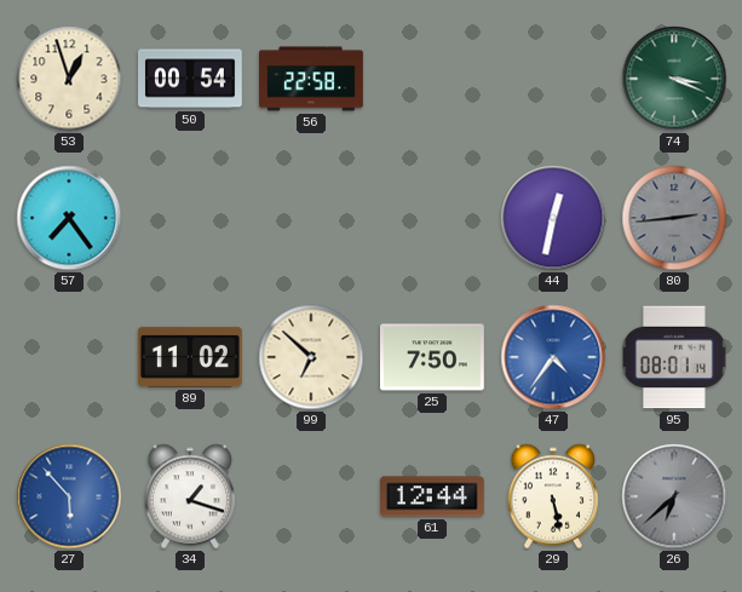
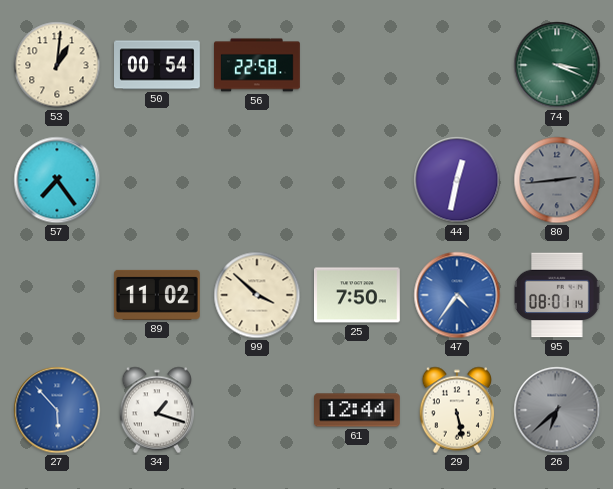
53: 12:57 -> 1:01 (57, 65)
99: 6:52 -> 3:52 (257, 295)
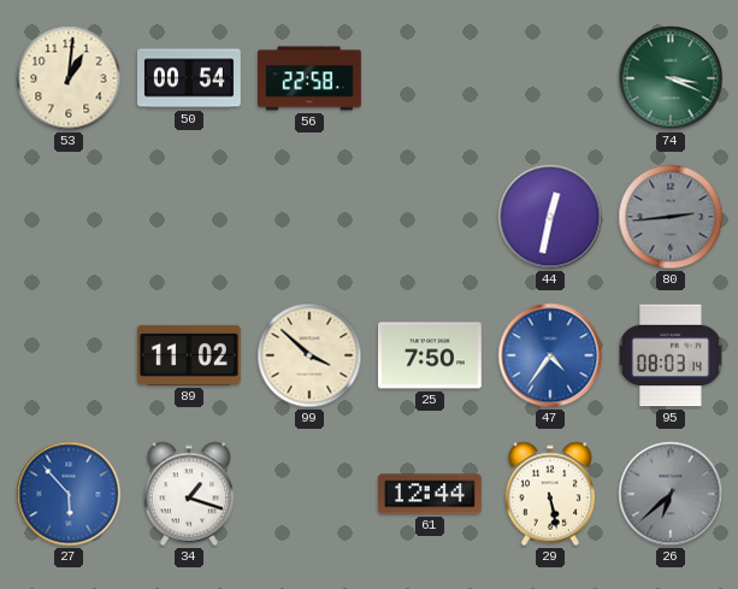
57: 7:24 -> none (57, 180)
95: 08:01 -> 08:03 (672, 355)
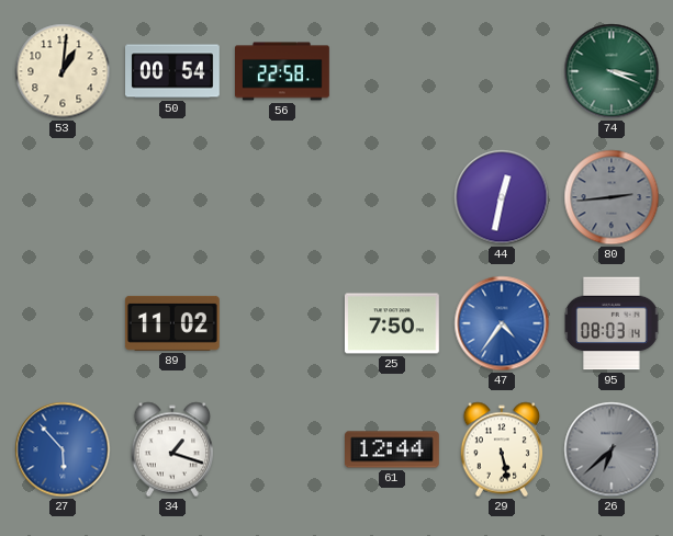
99: 3:52 -> none (309, 355)
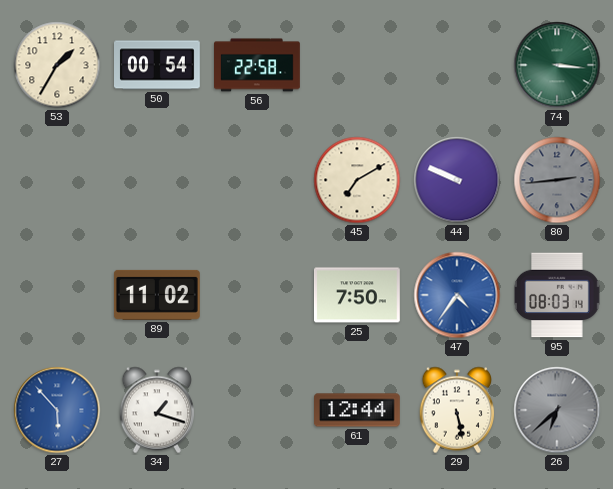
53: 1:01 -> 1:35 (57, 65)
74: 3:19 -> 3:16 (557, 65)
45: none -> 7:10 (357, 180)
44: 12:32 -> 9:49 (457, 180)
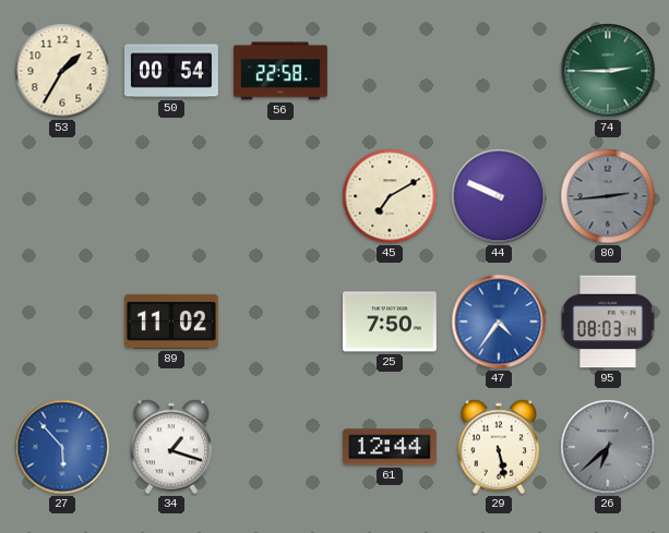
74: 3:16 -> 2:45 (608, 71)
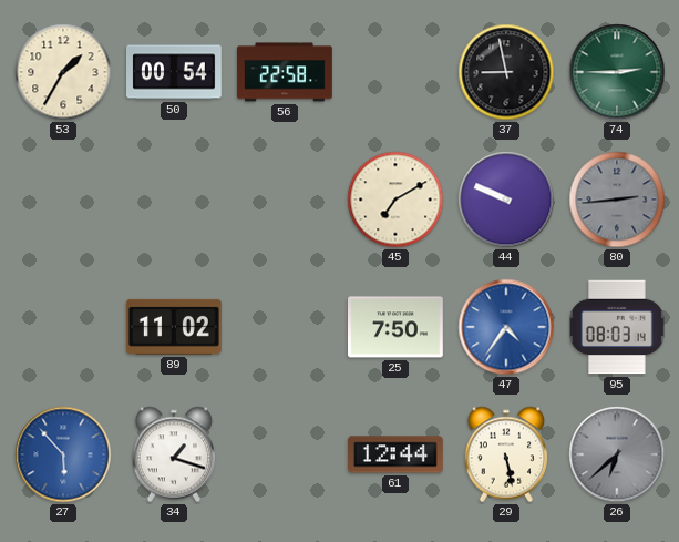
37: none -> 8:58 (506, 72)
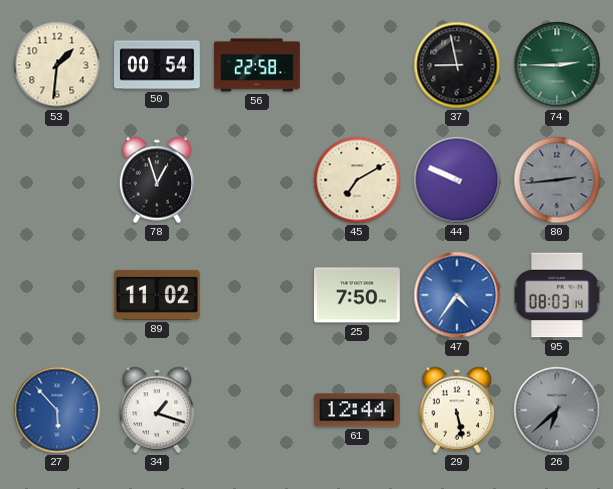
53: 1:35 -> 1:31 (57, 65)
78: none -> 12:57 (157, 180)
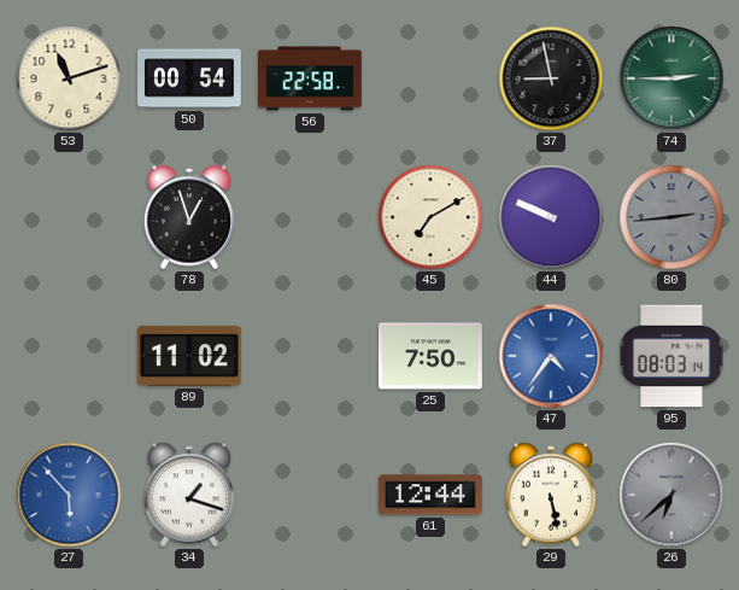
53: 1:31 -> 11:12 (69, 78)
